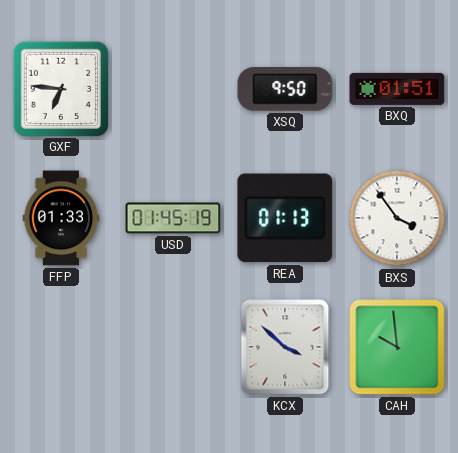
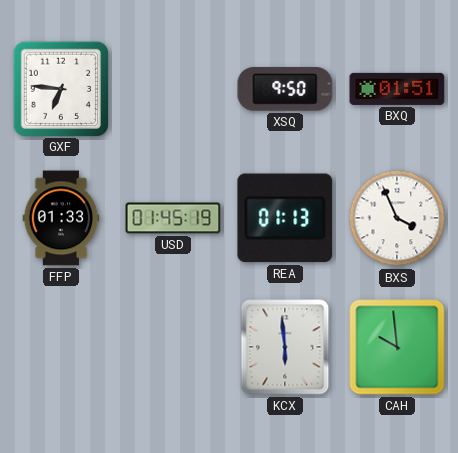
BXS: 3:54 -> 3:56 (397, 218)
KCX: 3:52 -> 5:59 (285, 347)
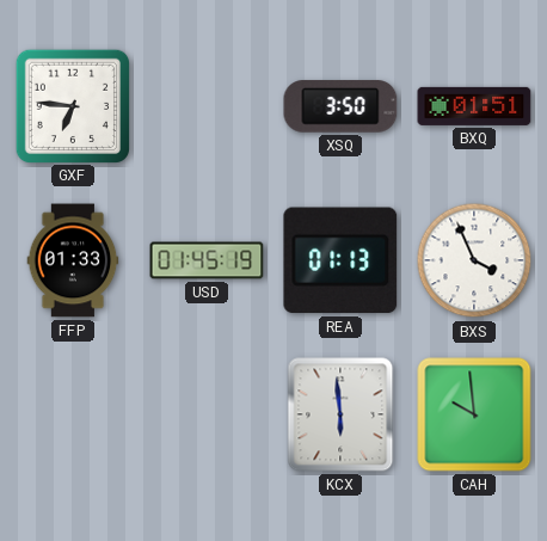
XSQ: 9:50 -> 3:50 (340, 106)
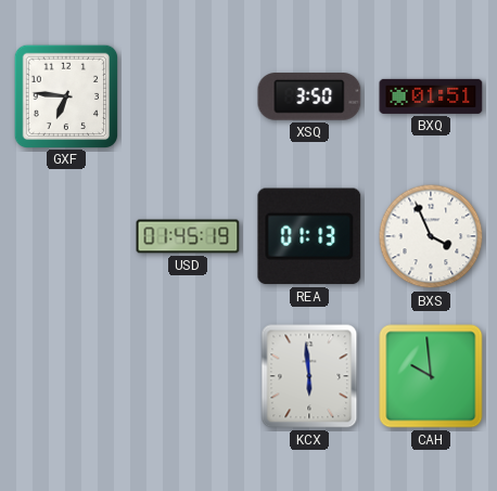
FFP: 01:33 -> none (73, 260)
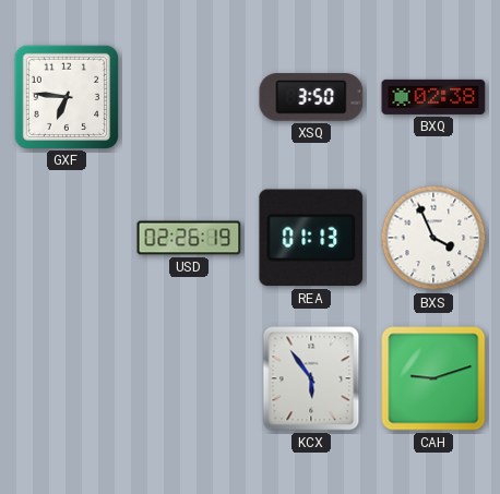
BXQ: 01:51 -> 02:38 (433, 97)
USD: 01:45 -> 02:26 (189, 238)
KCX: 5:59 -> 5:54 (311, 378)
CAH: 9:59 -> 9:12 (433, 378)
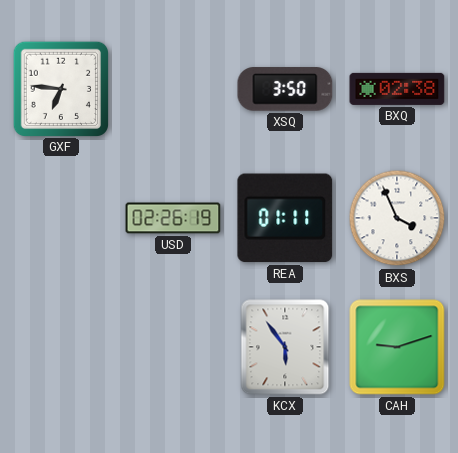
REA: 01:13 -> 01:11 (285, 218)
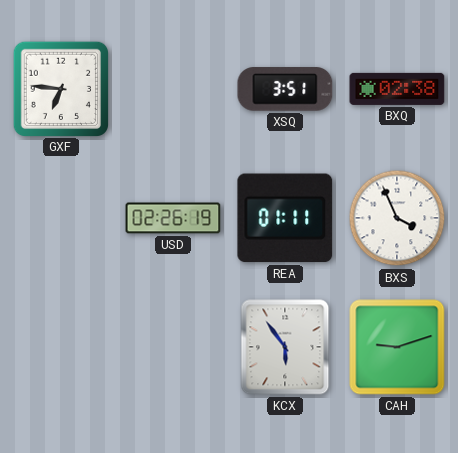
XSQ: 3:50 -> 3:51 (285, 89)
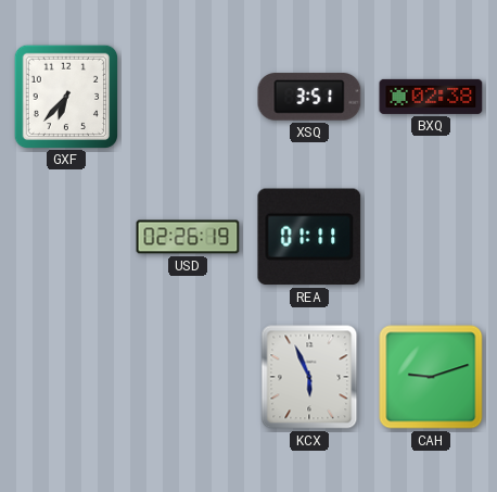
GXF: 6:46 -> 6:37 (65, 96)
BXS: 3:56 -> none (397, 218)
KCX: 5:54 -> 5:56 (309, 377)
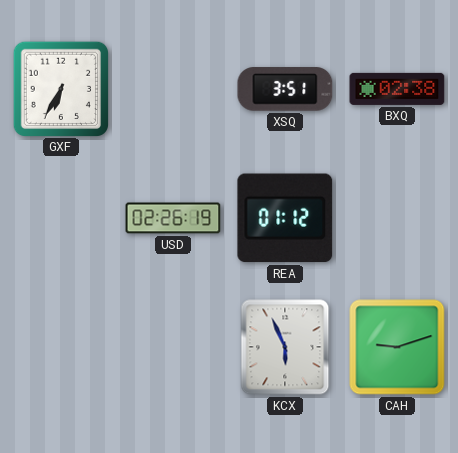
GXF: 6:37 -> 6:35 (60, 88)
REA: 01:11 -> 01:12 (285, 218)
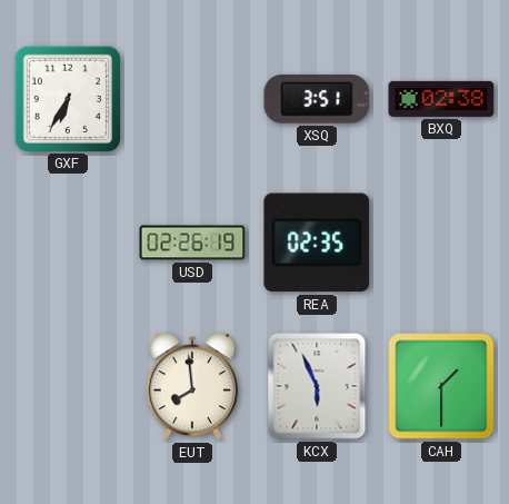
REA: 01:12 -> 02:35 (317, 243)
EUT: none -> 7:59 (192, 387)
CAH: 9:12 -> 1:30 (441, 386)
